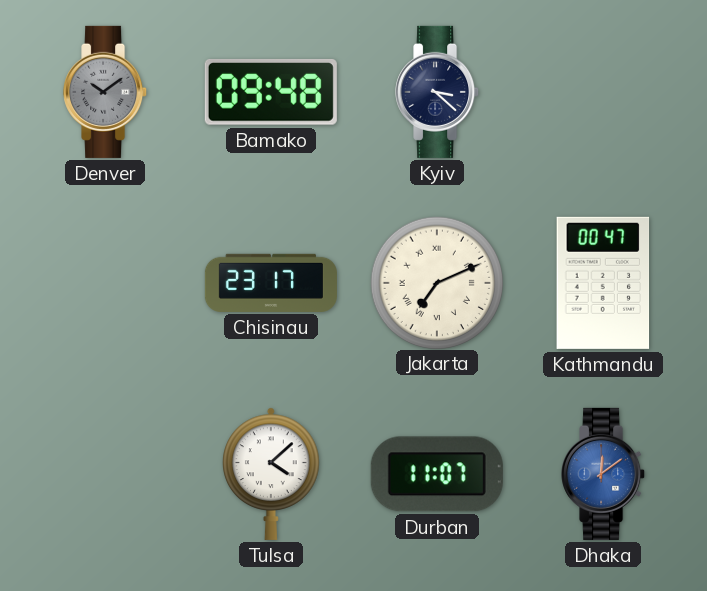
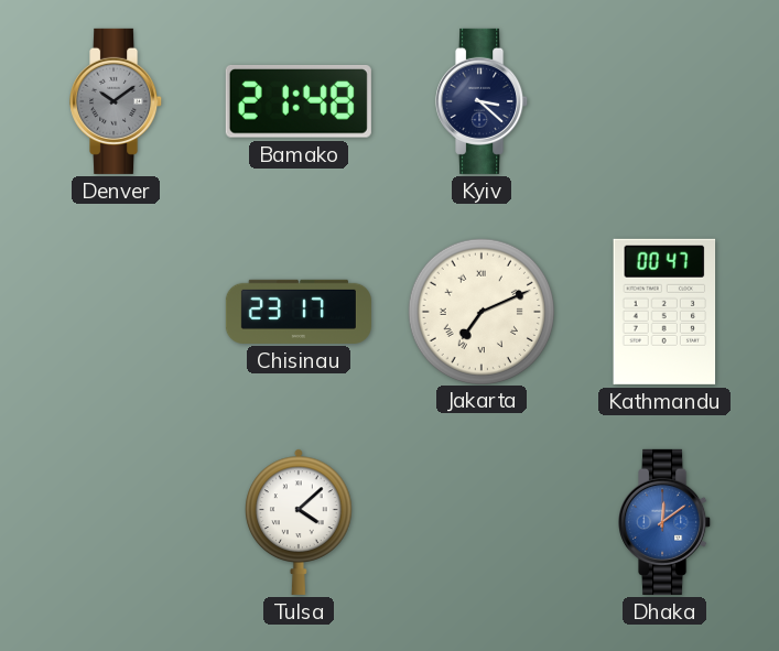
Bamako: 09:48 -> 21:48 (299, 101)
Durban: 11:07 -> none (437, 474)
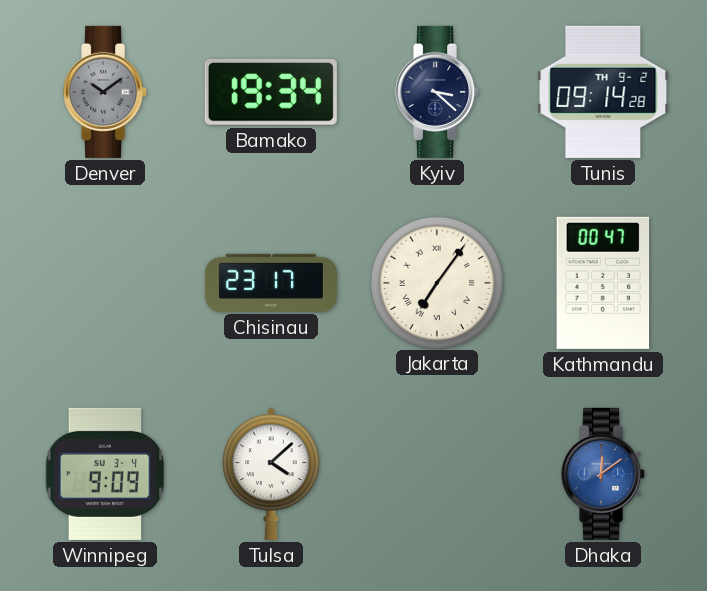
Bamako: 21:48 -> 19:34 (271, 92)
Tunis: none -> 09:14 (603, 92)
Jakarta: 7:11 -> 7:06 (436, 282)
Winnipeg: none -> 9:09 (105, 474)
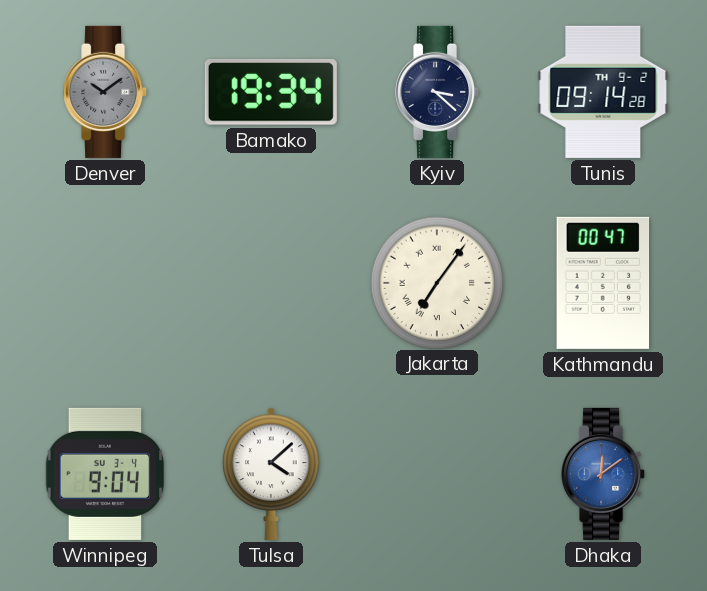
Chisinau: 23:17 -> none (271, 283)
Winnipeg: 9:09 -> 9:04 (105, 474)
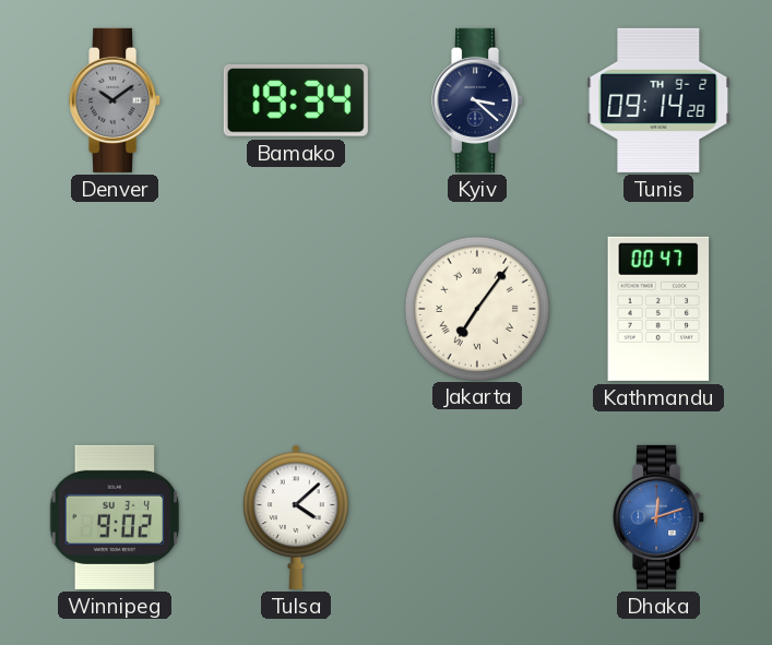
Winnipeg: 9:04 -> 9:02 (115, 517)
Dhaka: 12:09 -> 12:12 (660, 517)
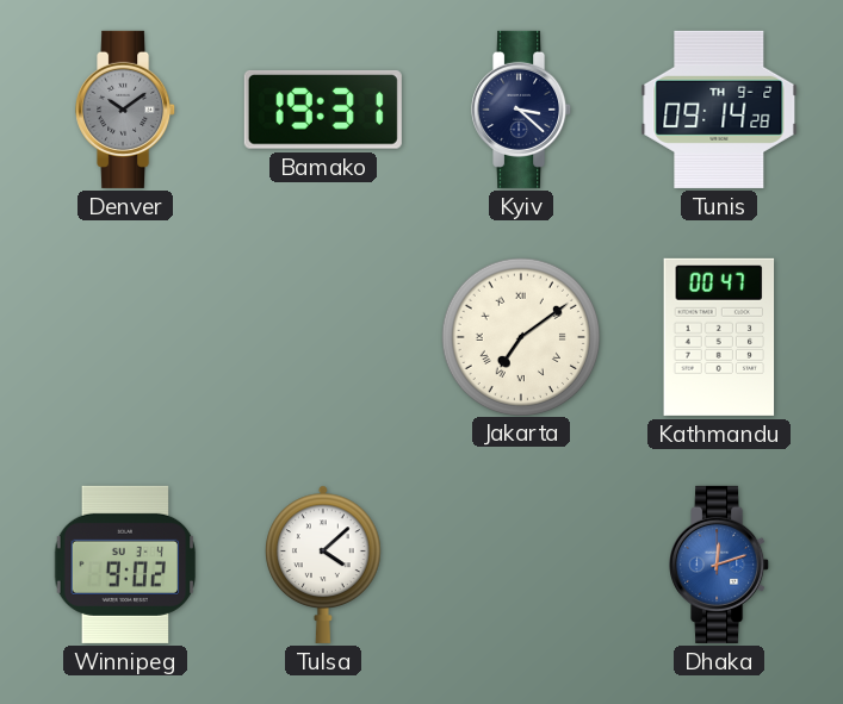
Bamako: 19:34 -> 19:31 (323, 110)
Jakarta: 7:06 -> 7:09 (520, 336)
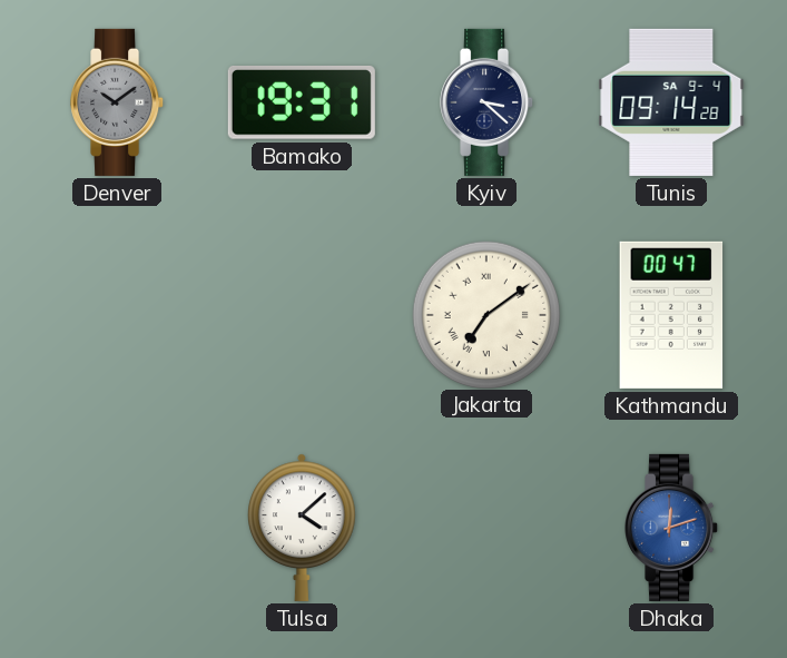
Tunis date: TH 9-2 -> SA 9-4 (671, 102)
Winnipeg: 9:02 -> none (125, 565)
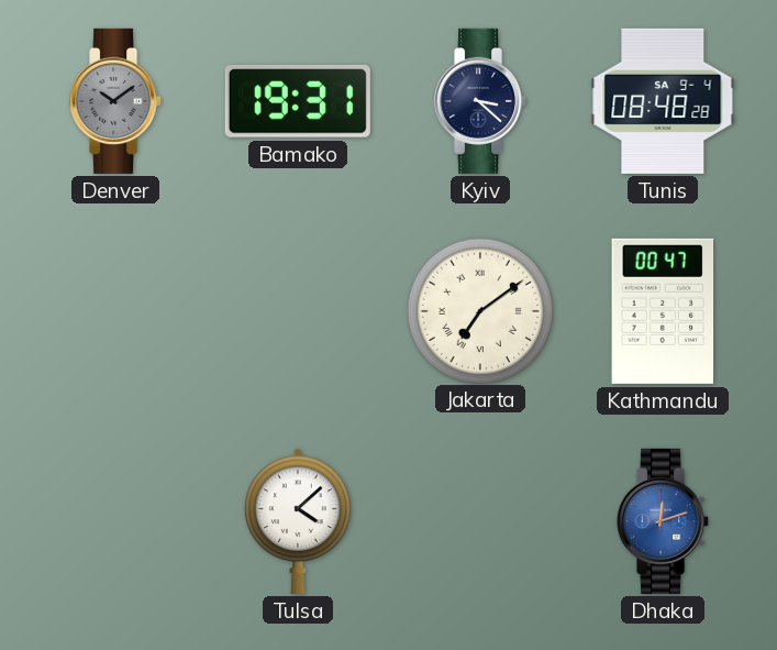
Tunis: 09:14 -> 08:48 (663, 101)
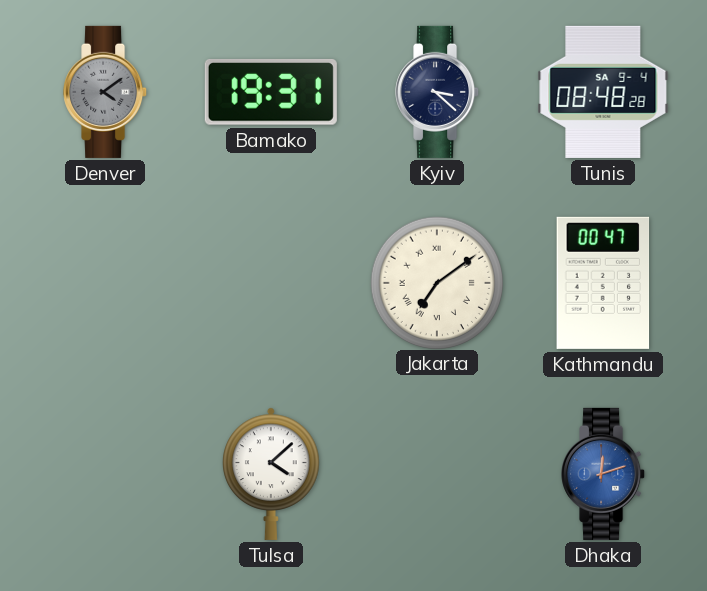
Denver: 10:09 -> 4:09 (106, 92)
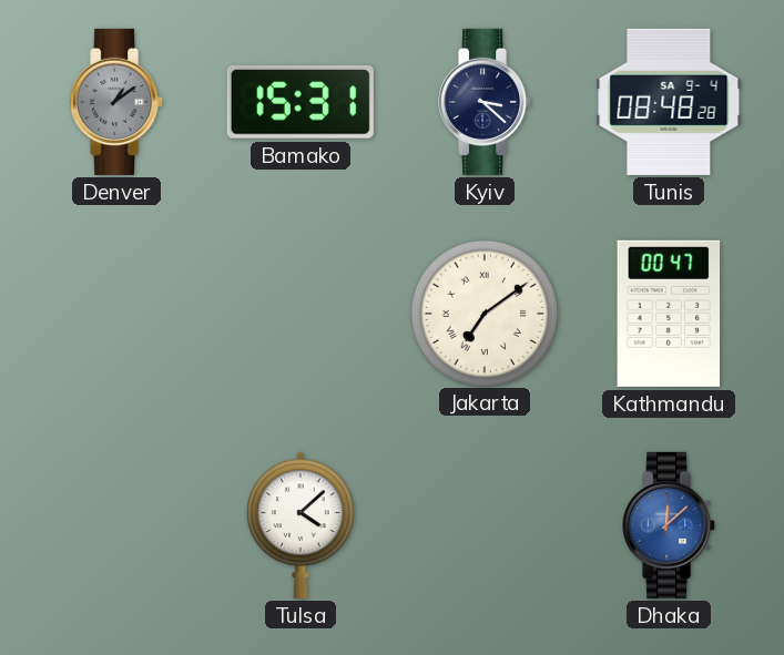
Denver: 4:09 -> 1:09 (118, 102)
Bamako: 19:31 -> 15:31 (301, 102)
Dhaka: 12:12 -> 12:08 (670, 525)
